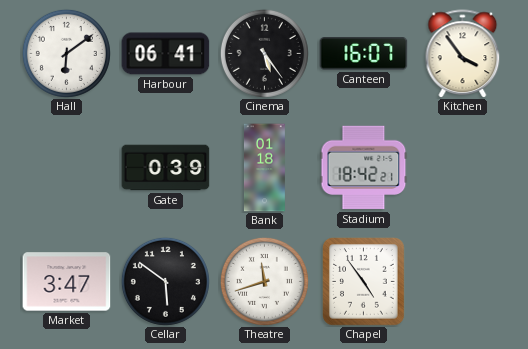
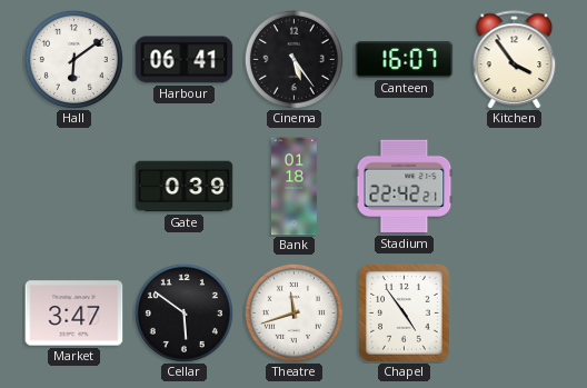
Stadium: 18:42 -> 22:42 (405, 187)
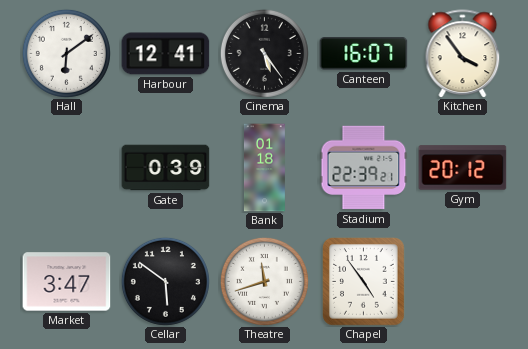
Harbour: 06:41 -> 12:41 (166, 54)
Stadium: 22:42 -> 22:39 (364, 168)
Gym: none -> 20:12 (463, 168)
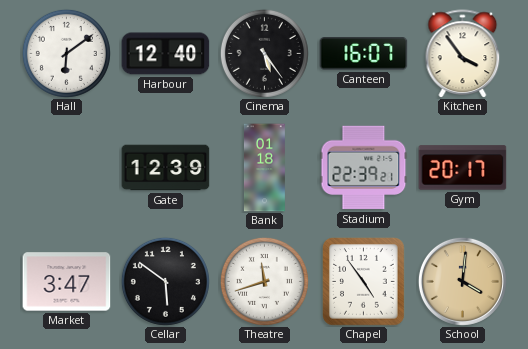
Harbour: 12:41 -> 12:40 (166, 54)
Gate: 0:39 -> 12:39 (166, 168)
Gym: 20:12 -> 20:17 (463, 168)
School: none -> 4:01 (462, 281)
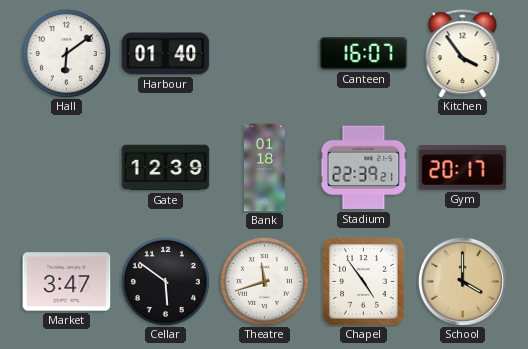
Harbour: 12:40 -> 01:40 (166, 54)
Cinema: 5:24 -> none (264, 53)
School: 4:01 -> 4:00 (462, 281)
